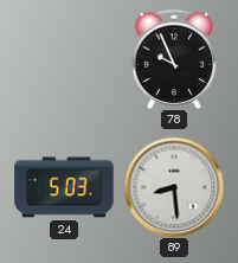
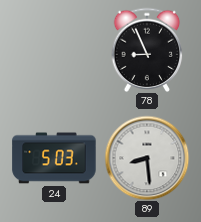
78: 9:56 -> 8:56 (147, 49)
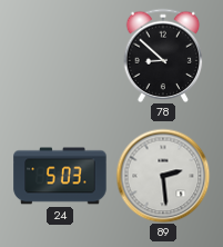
78: 8:56 -> 8:52 (163, 55)
89: 8:29 -> 2:29 (163, 176)
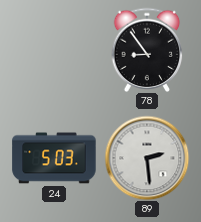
78: 8:52 -> 8:54 (147, 49)
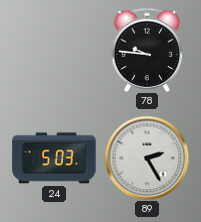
78: 8:54 -> 9:46 (147, 49)
89: 2:29 -> 2:25 (147, 158)
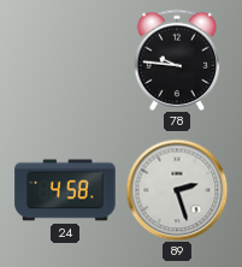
24: 5:03 -> 4:58 (65, 190)
89: 2:25 -> 2:27 (177, 190)
